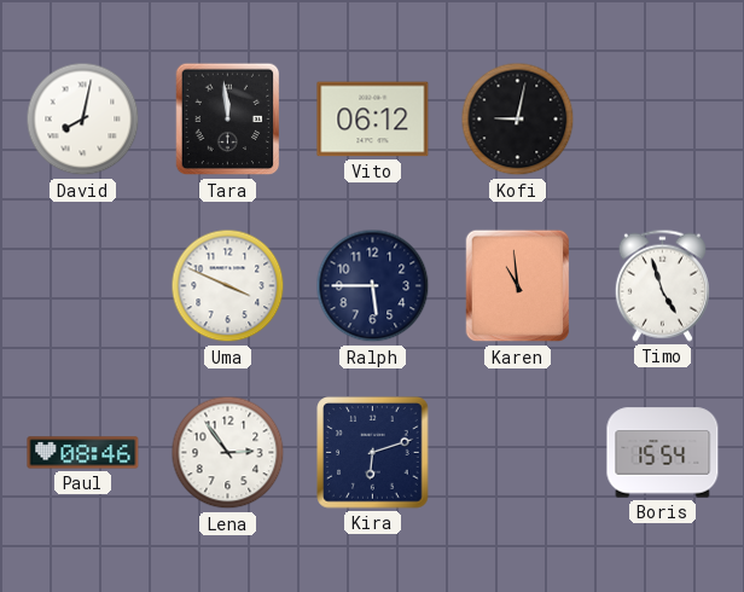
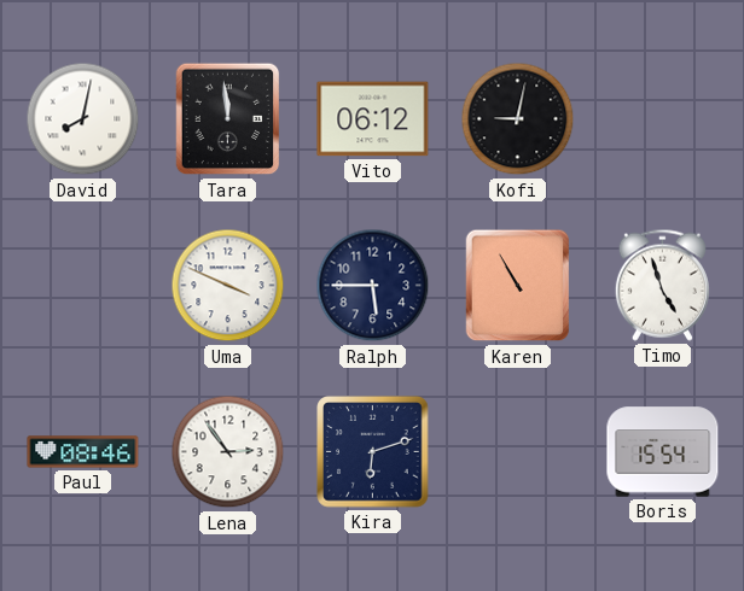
Karen: 10:59 -> 10:55 (518, 286)
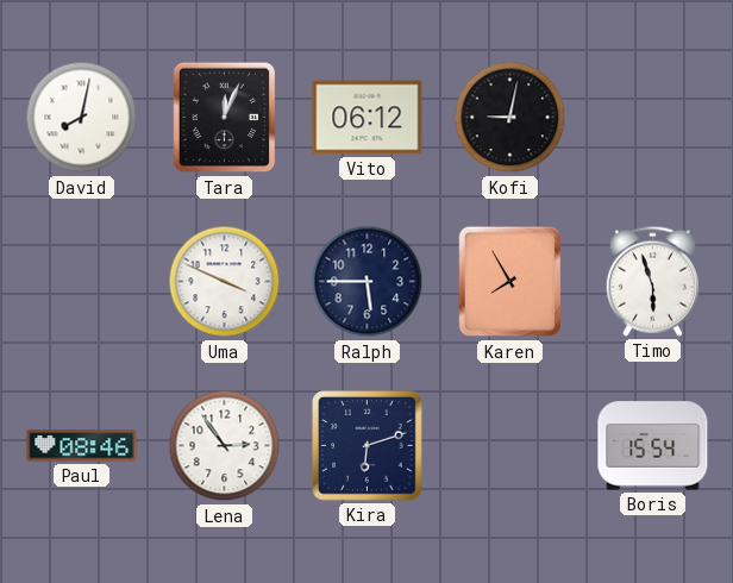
Tara: 11:59 -> 12:04 (225, 118)
Karen: 10:55 -> 7:55 (510, 282)
Timo: 4:57 -> 5:57 (652, 281)
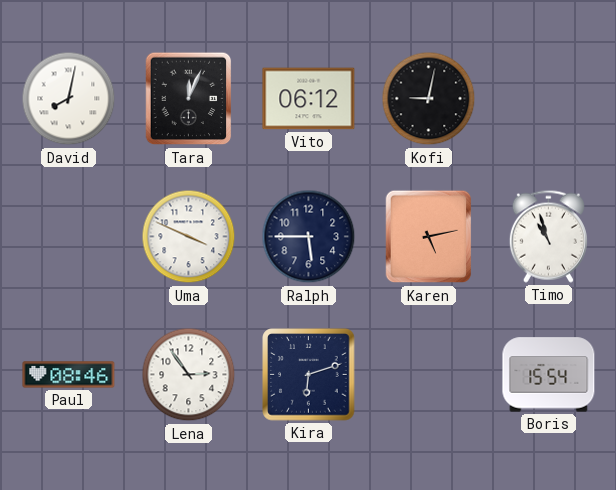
Karen: 7:55 -> 5:13 (429, 237)
Timo: 5:57 -> 10:57 (548, 236)
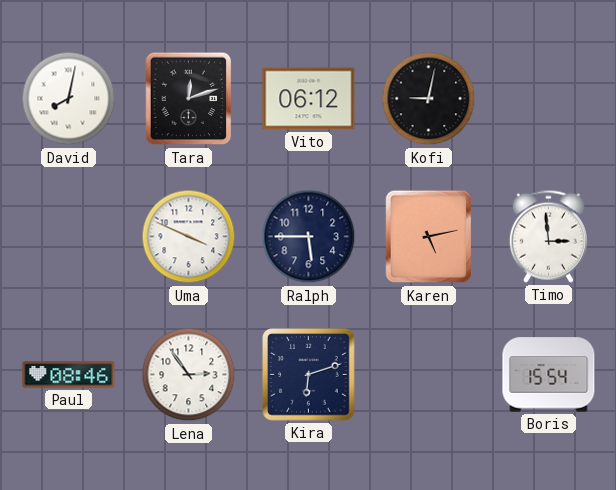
Tara: 12:04 -> 12:12 (189, 99)
Timo: 10:57 -> 2:59 (548, 236)
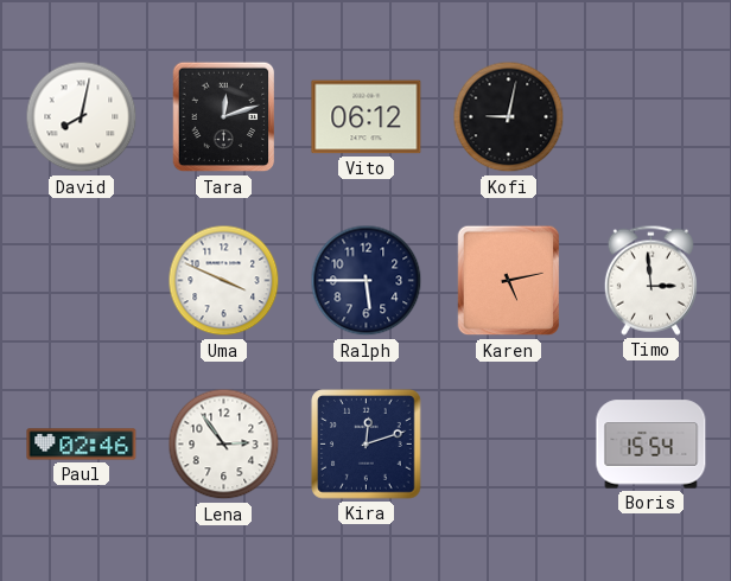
Paul: 08:46 -> 02:46 (82, 445)
Kira: 6:12 -> 12:12 (367, 445)
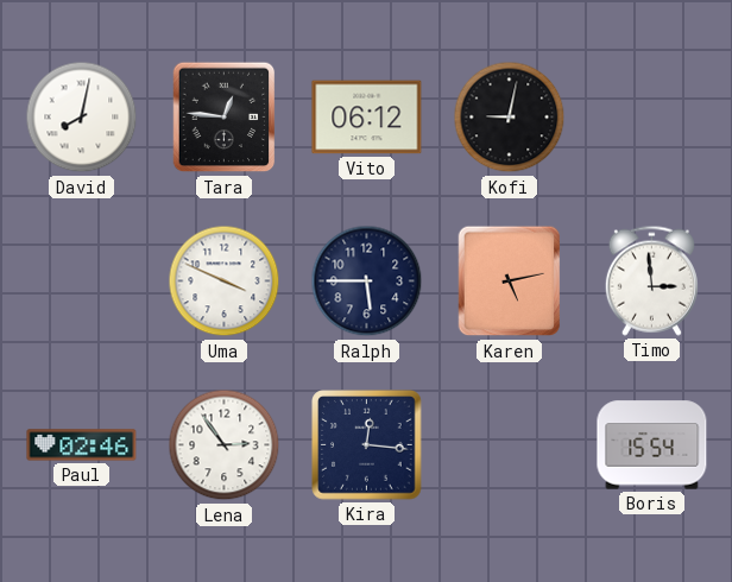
Tara: 12:12 -> 12:46 (225, 118)
Kira: 12:12 -> 12:16 (367, 445)
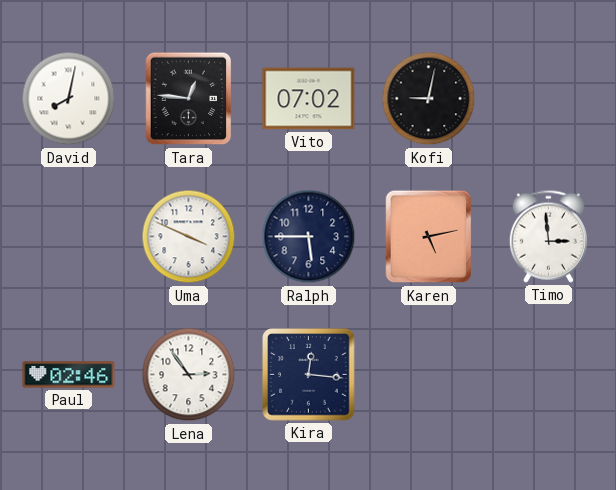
Vito: 06:12 -> 07:02 (309, 99)
Boris: 15:54 -> none (652, 445)
